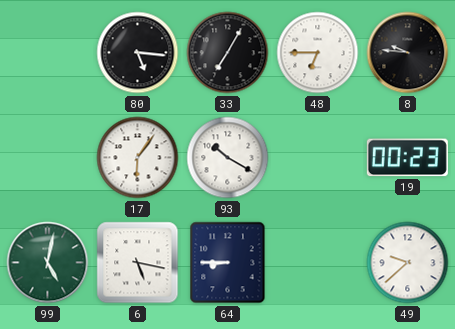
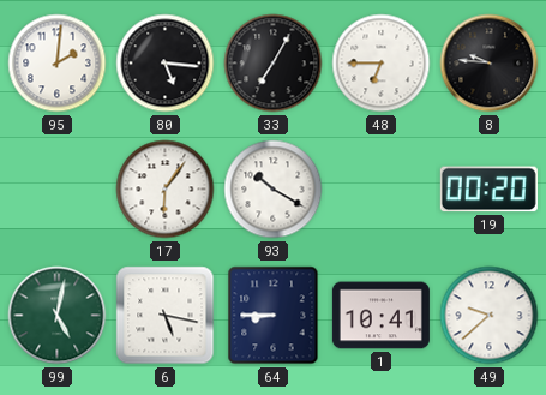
95: none -> 2:01 (58, 64)
19: 00:23 -> 00:20 (488, 190)
1: none -> 10:41 (380, 316)
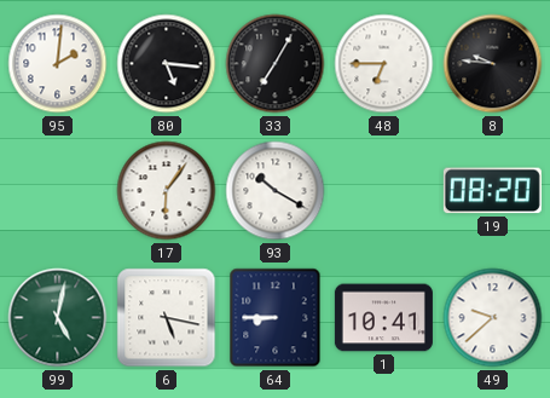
19: 00:20 -> 08:20 (492, 191)
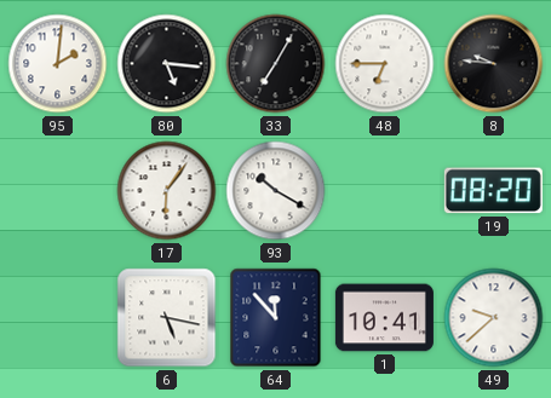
99: 5:02 -> none (58, 318)
64: 8:45 -> 11:53 (276, 318)
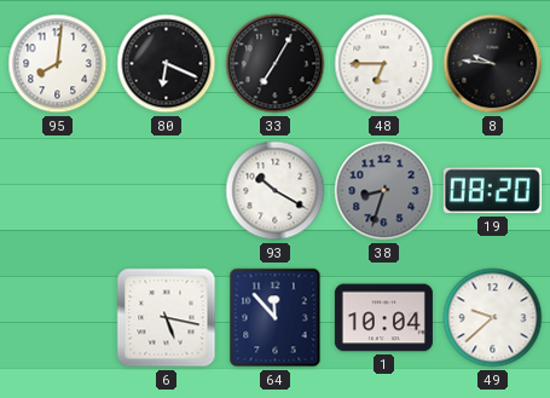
95: 2:01 -> 8:01 (58, 64)
80: 5:16 -> 6:19 (167, 64)
17: 6:06 -> none (167, 191)
38: none -> 8:33 (384, 191)
1: 10:41 -> 10:04 (383, 318)
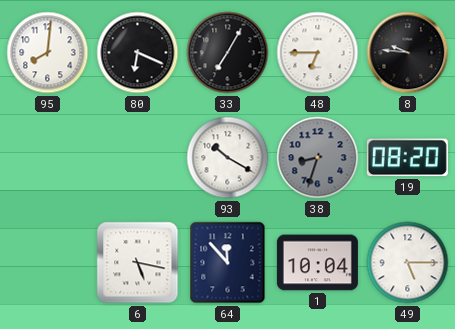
49: 9:38 -> 5:15 (408, 263)
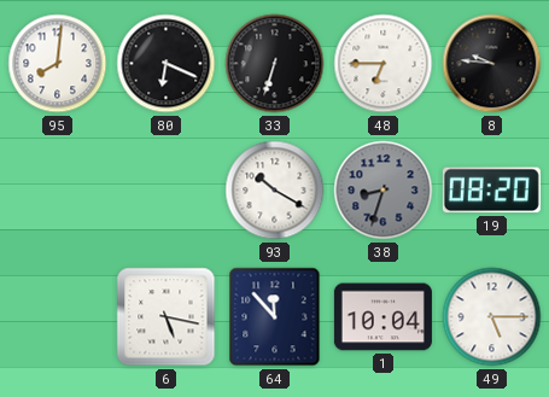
33: 7:05 -> 6:33 (275, 64)
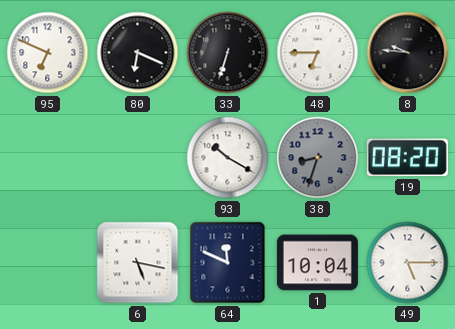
95: 8:01 -> 6:49 (48, 53)
64: 11:53 -> 11:49 (228, 263)
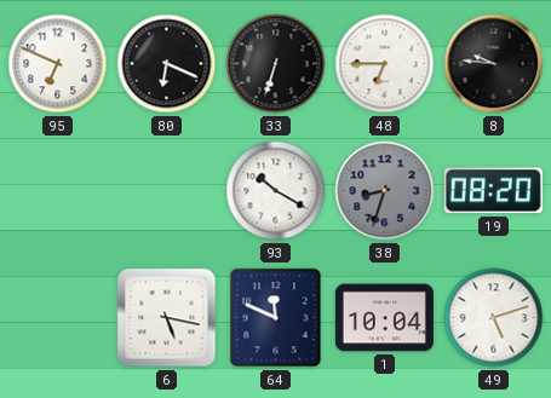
49: 5:15 -> 5:12 (494, 318)
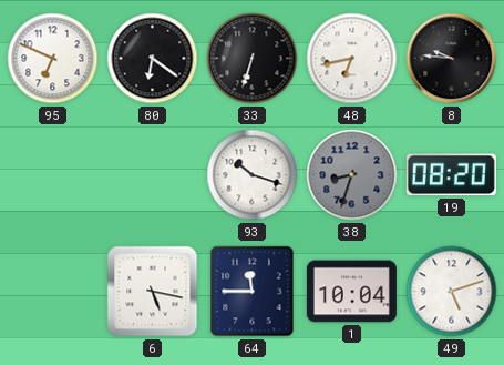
80: 6:19 -> 6:21 (153, 59)
48: 6:45 -> 6:43 (352, 59)
93: 10:20 -> 10:18 (253, 175)
64: 11:49 -> 11:45 (253, 292)
